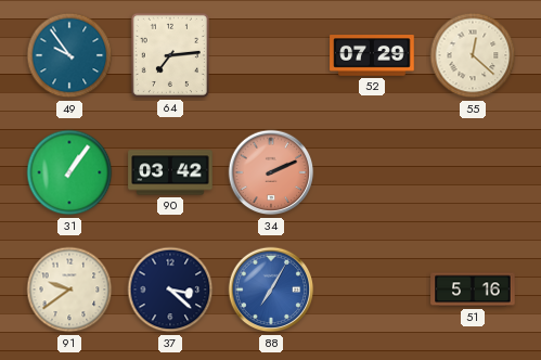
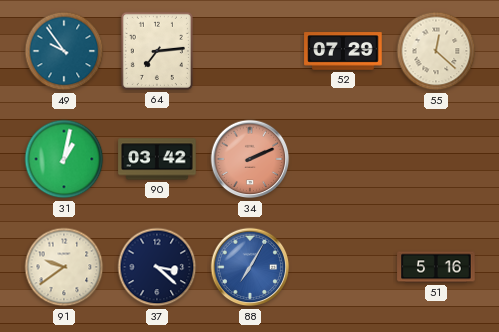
31: 1:06 -> 1:02 (64, 159)
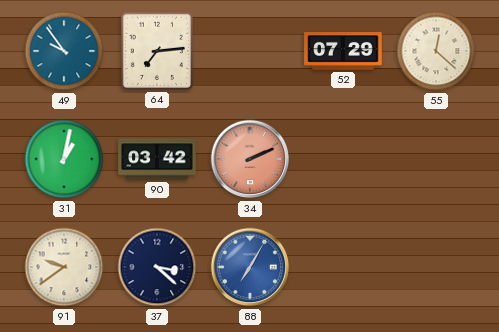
51: 5:16 -> none (436, 267)
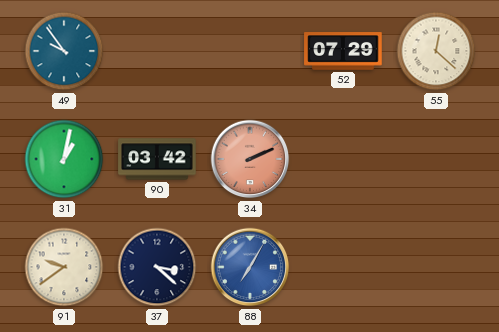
64: 7:14 -> none (157, 51)
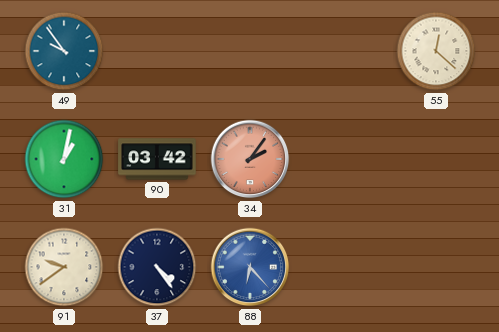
52: 07:29 -> none (343, 51)
34: 2:11 -> 2:06 (250, 159)
37: 3:22 -> 4:24 (157, 267)
88: 7:05 -> 6:23 (250, 267)
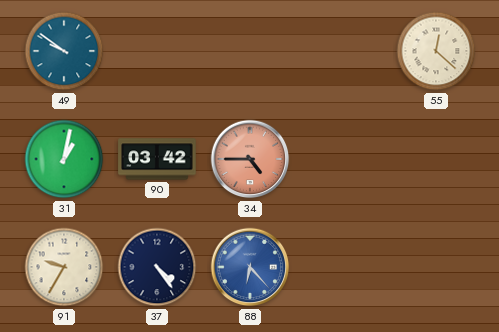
49: 9:54 -> 9:51 (64, 51)
34: 2:06 -> 4:45 (250, 159)
91: 9:39 -> 9:35 (64, 267)
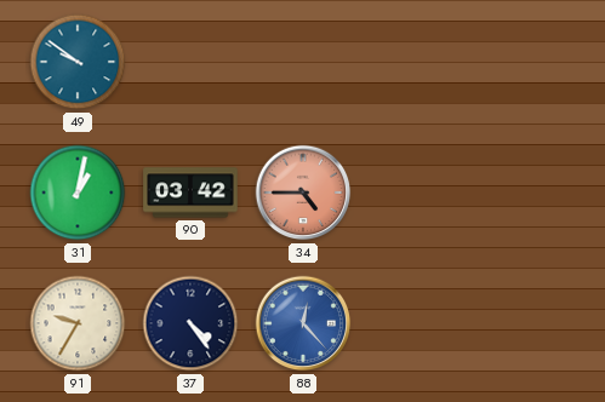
55: 12:22 -> none (436, 51)
88: 6:23 -> 12:23 (303, 323)
